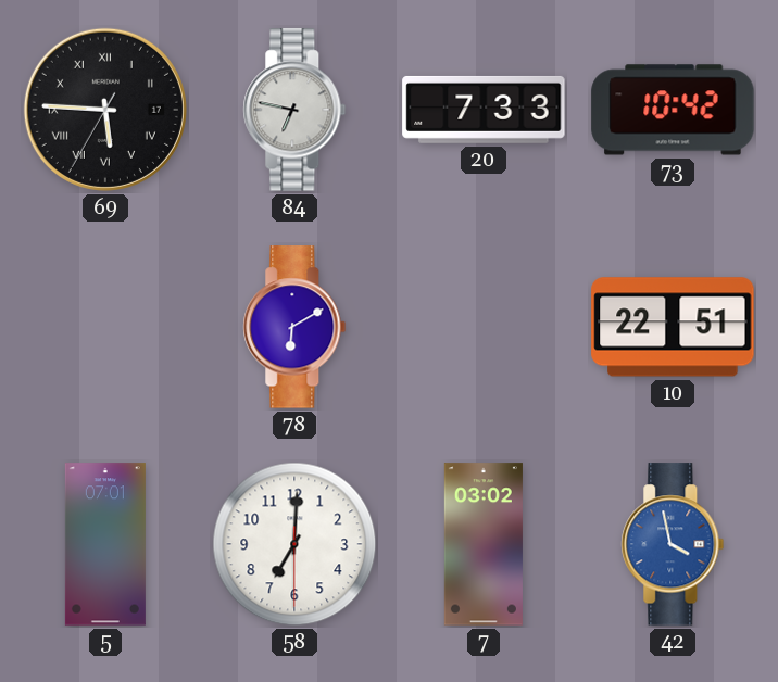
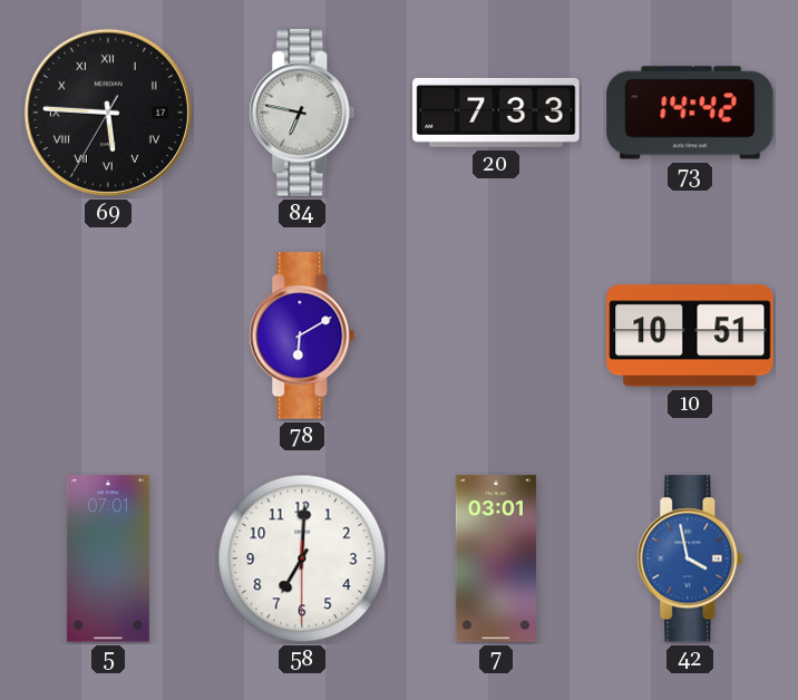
73: 10:42 -> 14:42 (690, 113)
10: 22:51 -> 10:51 (690, 336)
7: 03:02 -> 03:01 (496, 558)
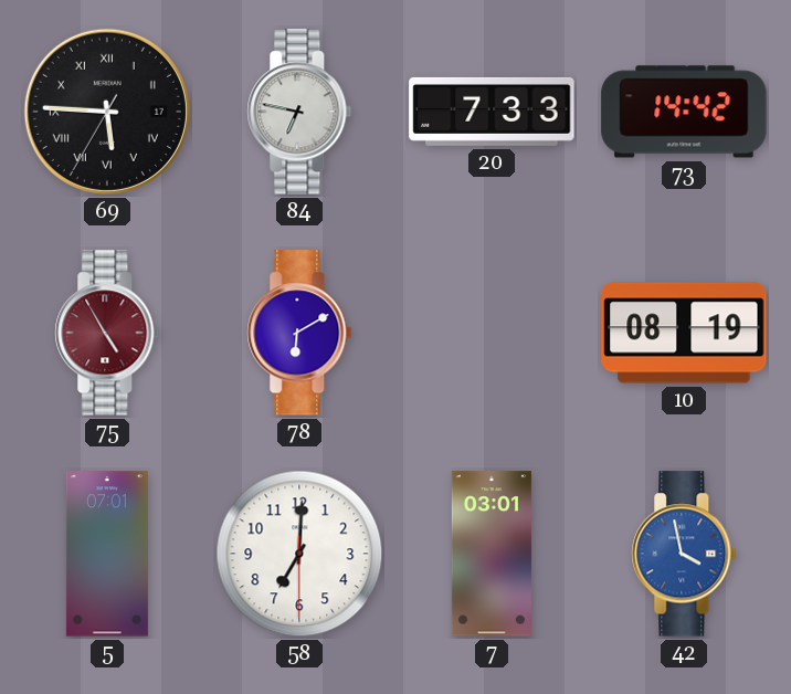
75: none -> 4:55 (107, 333)
10: 10:51 -> 08:19 (684, 333)
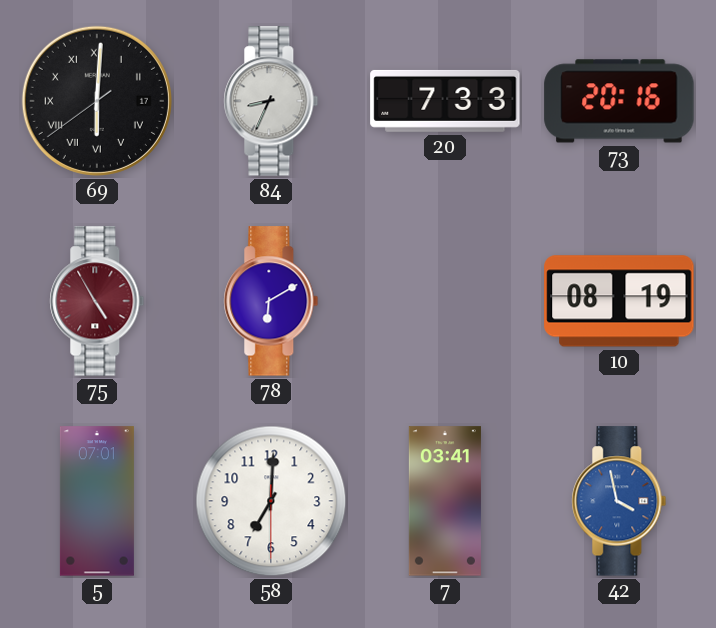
69: 5:45 -> 6:00 (97, 101)
84: 6:47 -> 8:34 (271, 101)
73: 14:42 -> 20:16 (619, 101)
7: 03:01 -> 03:41 (445, 501)
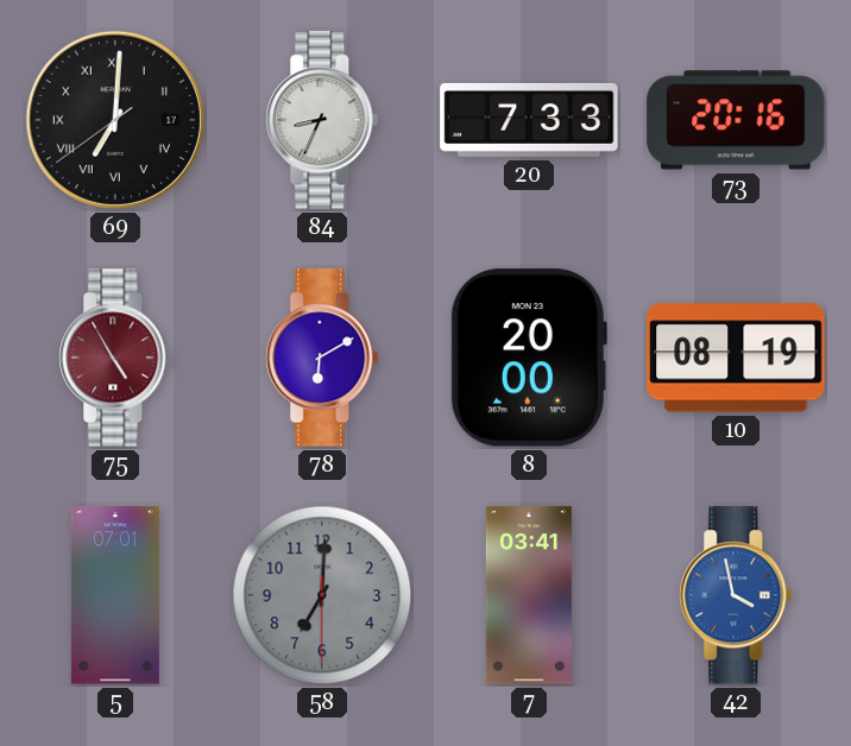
69: 6:00 -> 7:00 (115, 120)
8: none -> 20:00 (529, 358)
58 dial: white -> grey (322, 595)
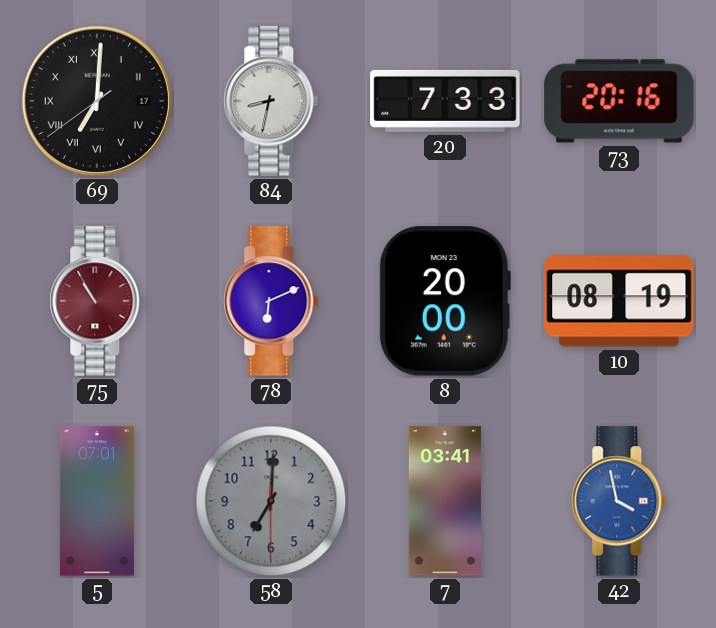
84: 8:34 -> 8:32 (271, 101)
75: 4:55 -> 10:55 (97, 301)
78: 6:10 -> 6:11 (271, 301)
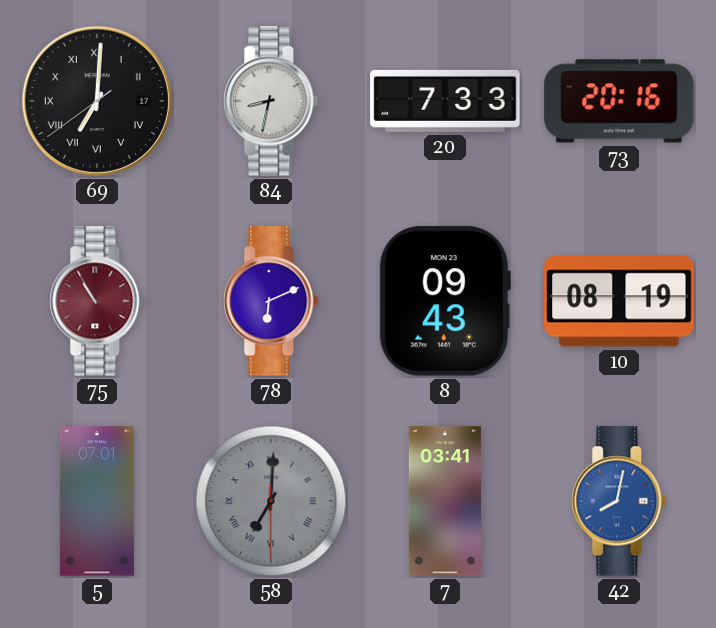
8: 20:00 -> 09:43 (445, 301)
58 numerals: Arabic -> Roman (271, 501)
42: 3:58 -> 8:02 (619, 501)
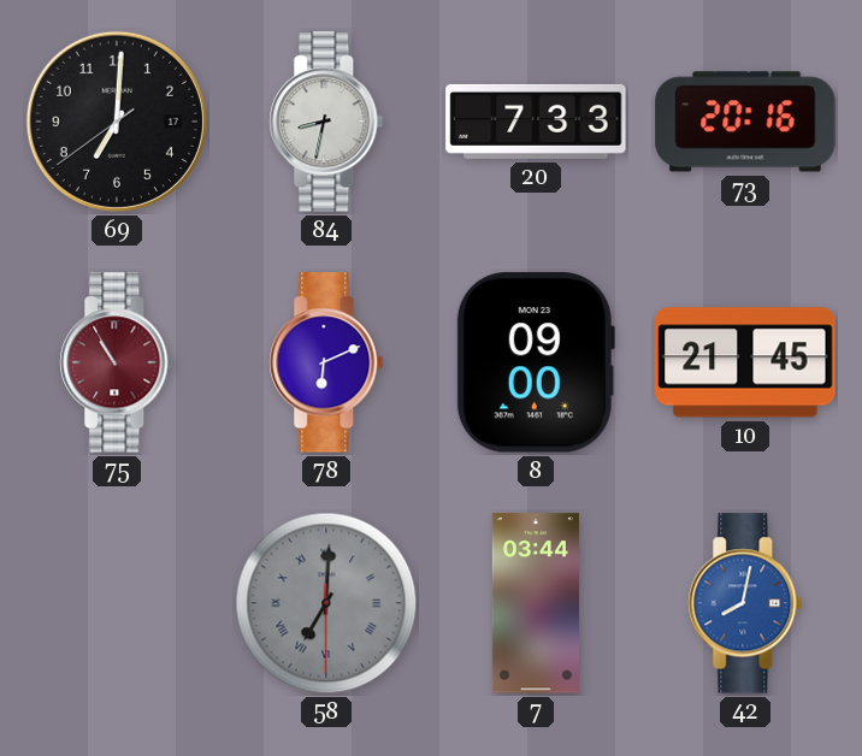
69 numerals: Roman -> Arabic (117, 122)
8: 09:43 -> 09:00 (536, 362)
10: 08:19 -> 21:45 (745, 362)
5: 07:01 -> none (97, 501)
7: 03:41 -> 03:44 (536, 603)
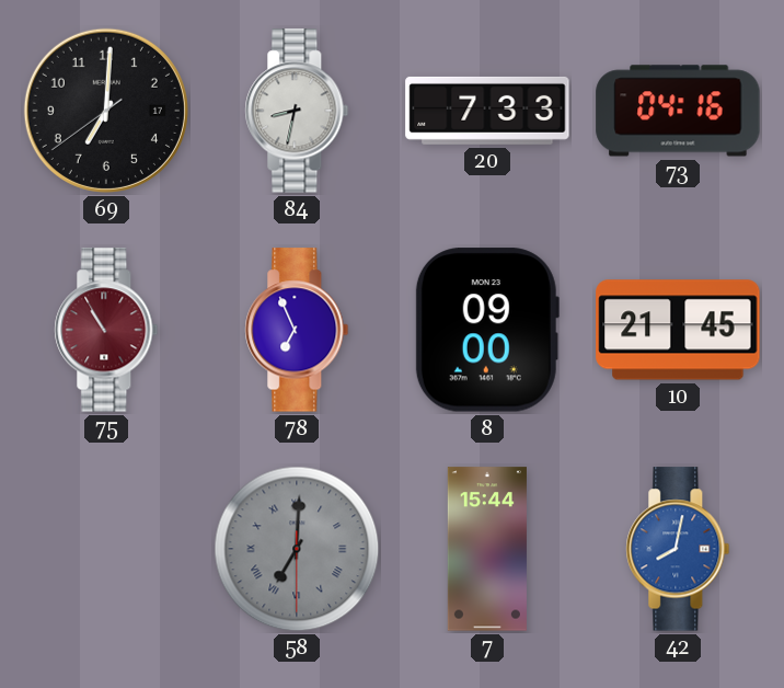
73: 20:16 -> 04:16 (678, 111)
78: 6:11 -> 6:56 (297, 330)
7: 03:44 -> 15:44 (487, 549)
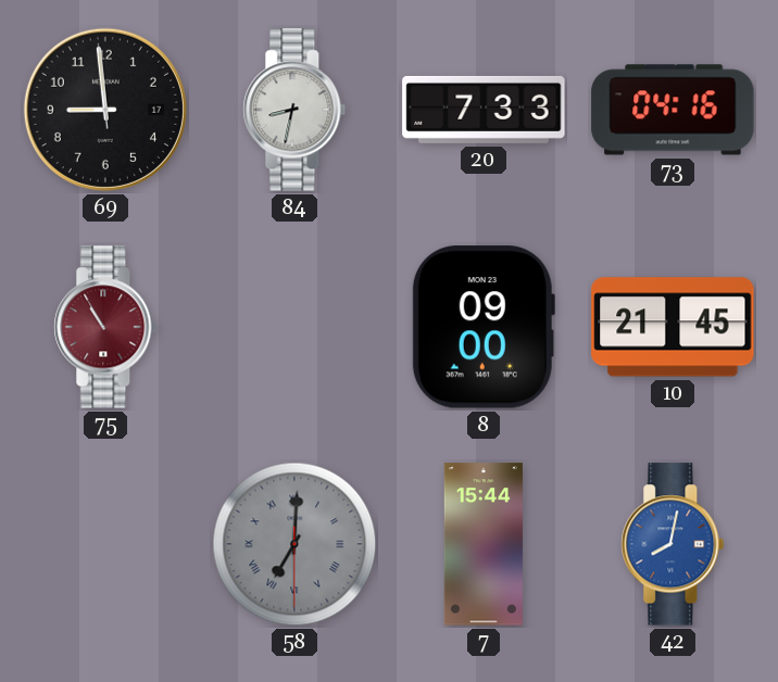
69: 7:00 -> 8:58 (105, 110)
78: 6:56 -> none (297, 330)
